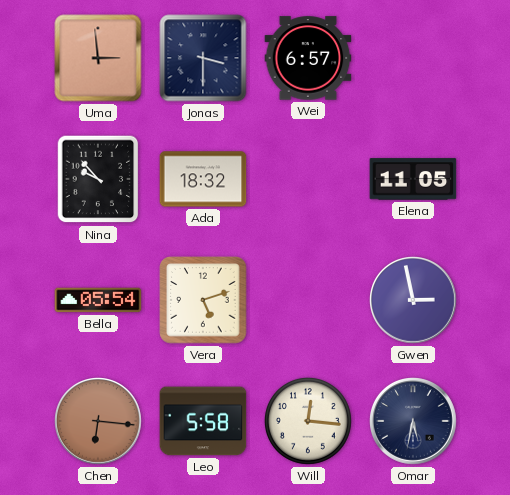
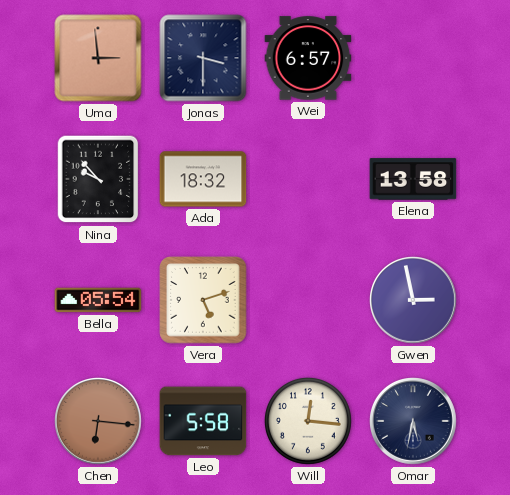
Elena: 11:05 -> 13:58 (413, 179)
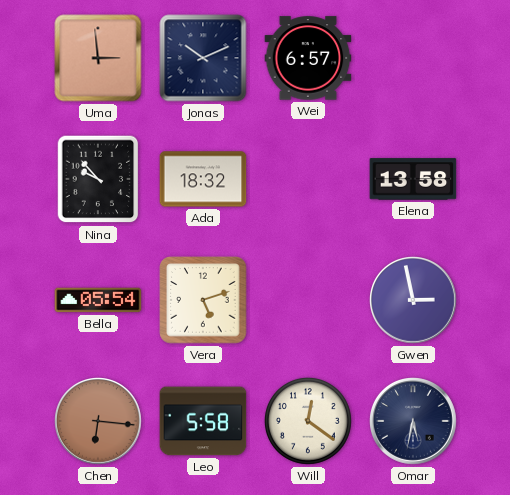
Jonas: 3:30 -> 10:11 (203, 58)
Will: 12:16 -> 12:21 (308, 421)
